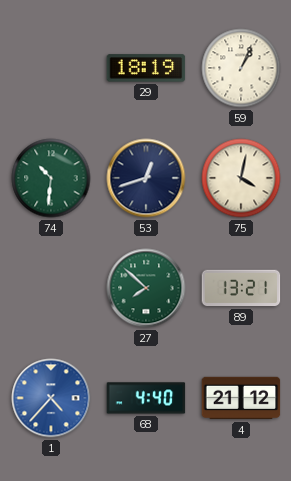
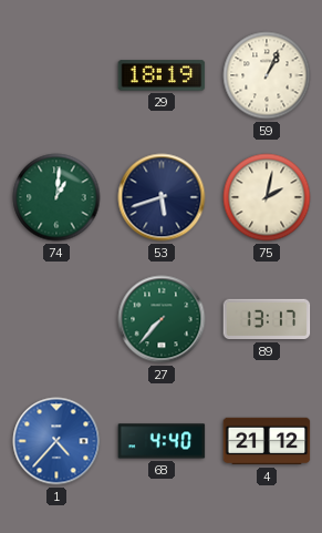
74: 10:31 -> 1:01 (56, 197)
53: 12:42 -> 5:42 (162, 197)
75: 4:02 -> 2:02 (267, 197)
27: 7:52 -> 7:37 (162, 319)
89: 13:21 -> 13:17 (267, 319)
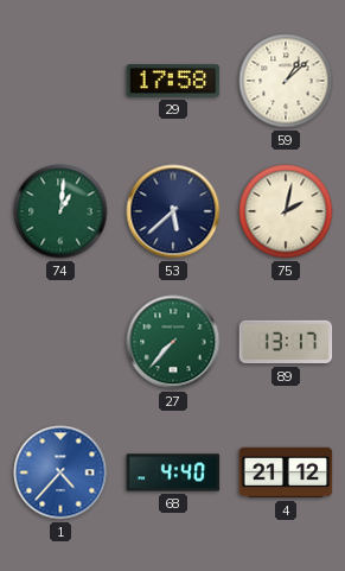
29: 18:19 -> 17:58 (173, 81)
59: 1:04 -> 1:08 (286, 81)
53: 5:42 -> 5:38 (173, 211)
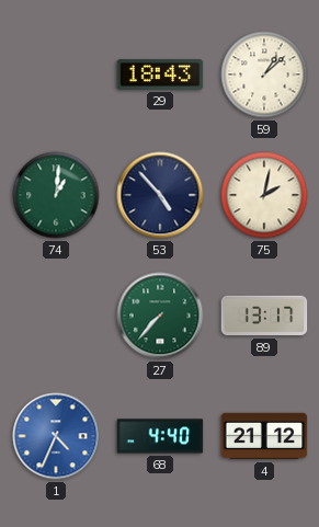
29: 17:58 -> 18:43 (160, 75)
53: 5:38 -> 4:53 (160, 195)
1: 4:37 -> 4:34 (56, 436)
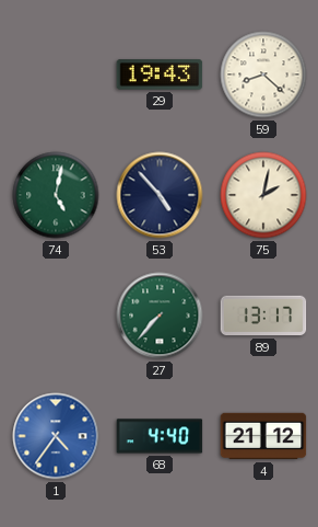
29: 18:43 -> 19:43 (160, 75)
59: 1:08 -> 8:22 (263, 75)
74: 1:01 -> 5:02 (56, 195)
1: 4:34 -> 4:36 (56, 436)
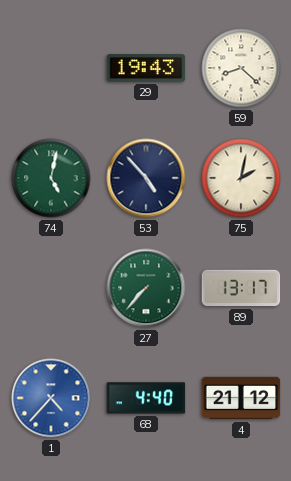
1: 4:36 -> 4:37 (51, 398)
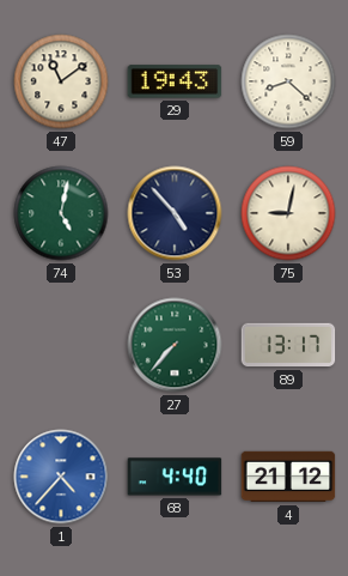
47: none -> 11:09 (61, 81)
75: 2:02 -> 9:02 (288, 213)
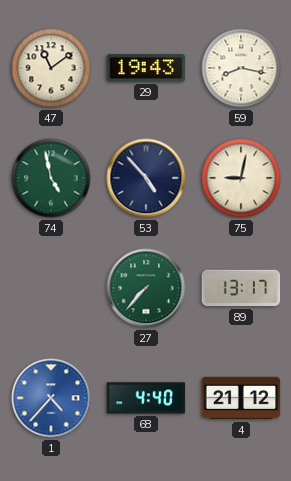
59: 8:22 -> 8:17 (241, 68)
74: 5:02 -> 4:58 (51, 178)
